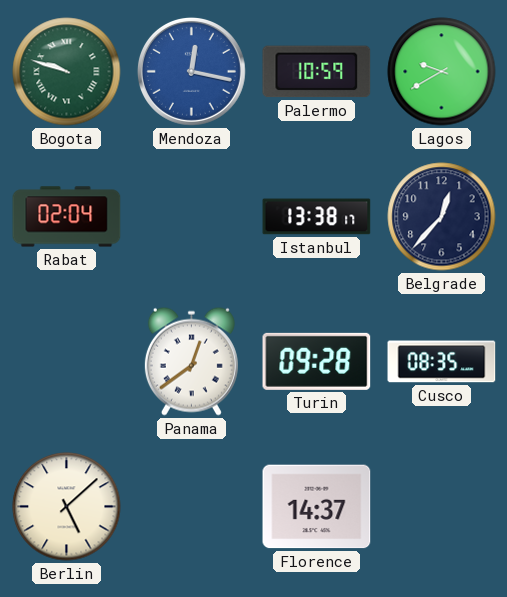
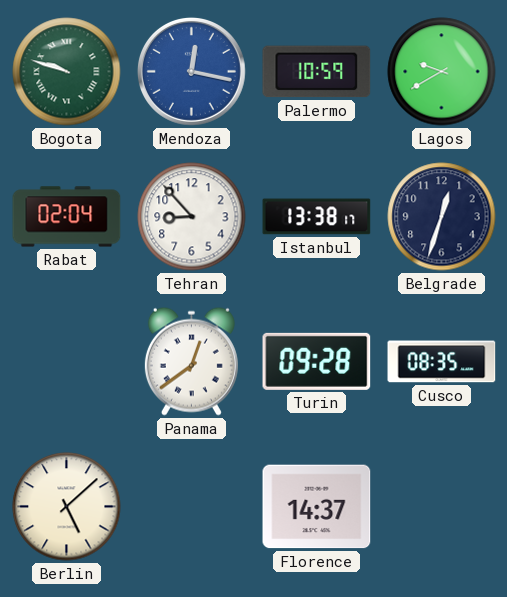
Tehran: none -> 8:53 (192, 217)
Belgrade: 12:37 -> 12:33 (442, 217)
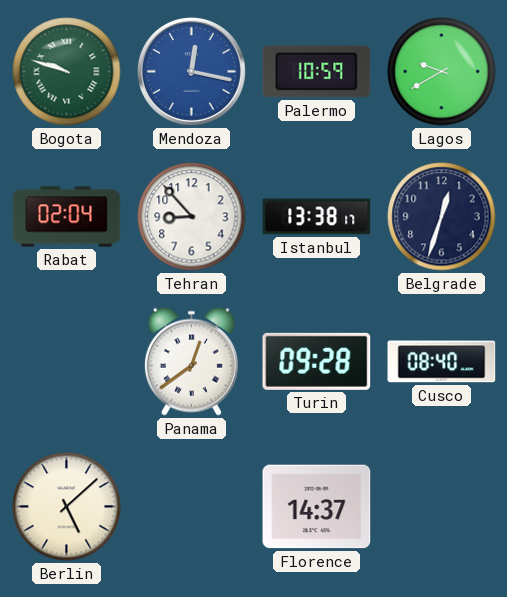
Cusco: 08:35 -> 08:40 (442, 362)
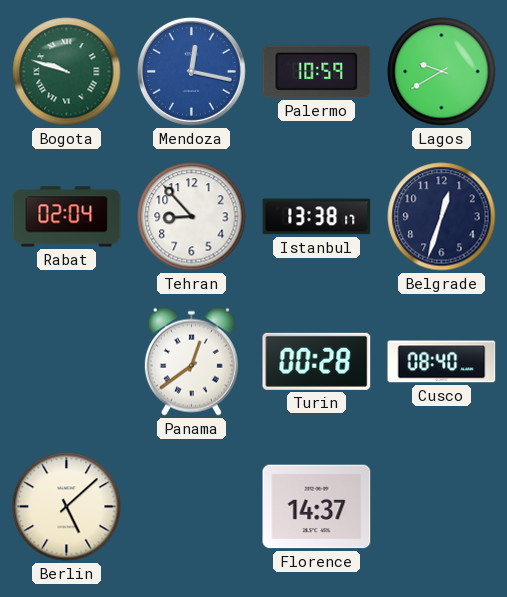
Turin: 09:28 -> 00:28 (317, 361)
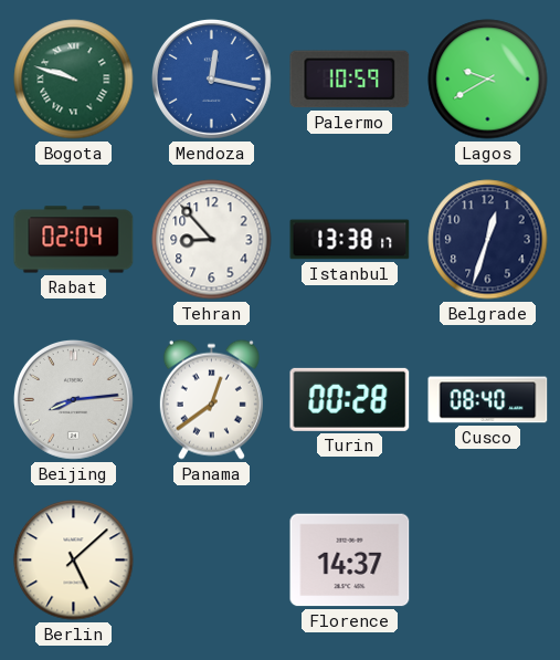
Beijing: none -> 8:14 (73, 399)
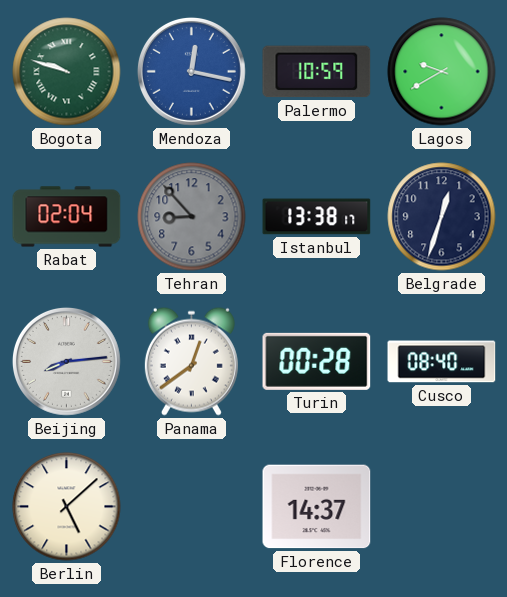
Tehran dial: white -> grey (192, 217)
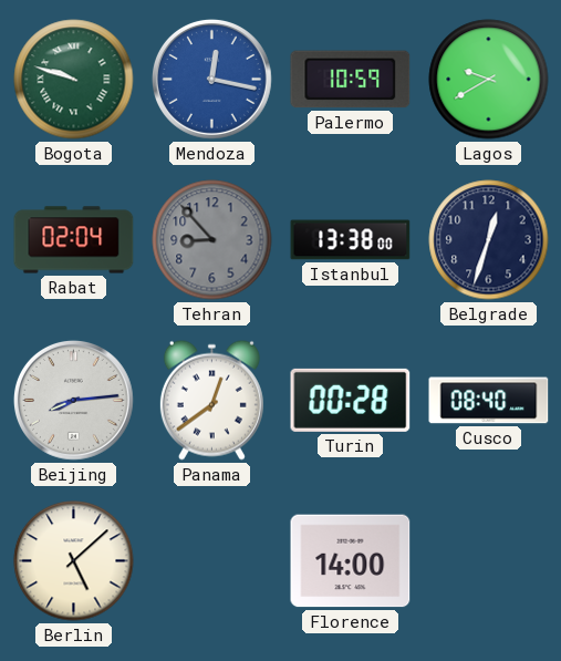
Istanbul: 13:38:17 -> 13:38:00 (351, 240)
Florence: 14:37 -> 14:00 (351, 561)
